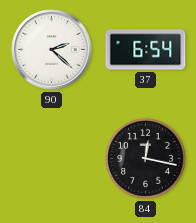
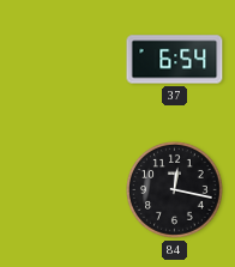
90: 2:22 -> none (52, 50)
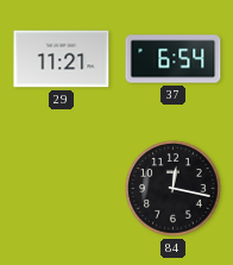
29: none -> 11:21 (62, 59)
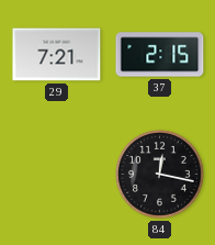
29: 11:21 -> 7:21 (57, 55)
37: 6:54 -> 2:15 (160, 55)
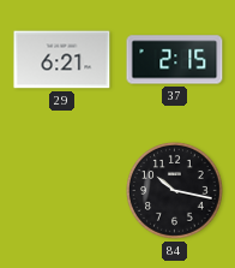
29: 7:21 -> 6:21 (62, 60)
84: 12:17 -> 10:17 (175, 191)
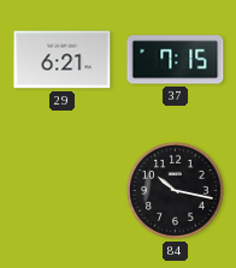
37: 2:15 -> 7:15 (176, 60)
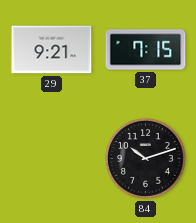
29: 6:21 -> 9:21 (52, 50)
84: 10:17 -> 10:12 (146, 159)
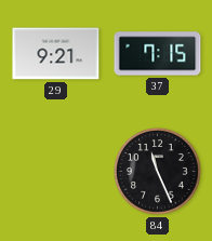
84: 10:12 -> 11:26 (158, 172)
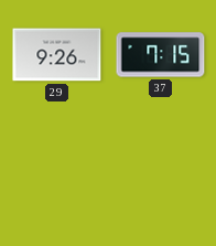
29: 9:21 -> 9:26 (57, 55)
84: 11:26 -> none (158, 172)
